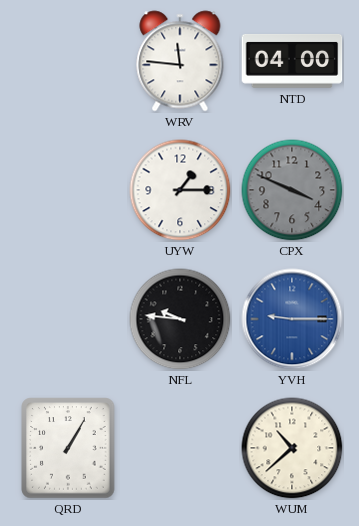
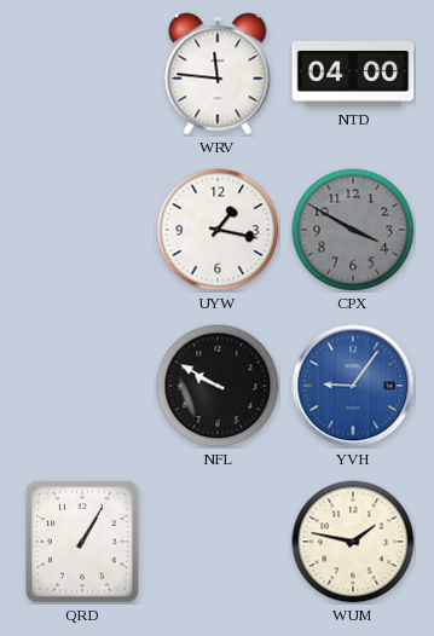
UYW: 1:15 -> 1:17 (218, 230)
CPX: 3:49 -> 3:50 (353, 230)
NFL: 9:46 -> 9:50 (218, 386)
YVH: 9:15 -> 9:06 (353, 386)
WUM: 10:38 -> 1:47 (353, 542)
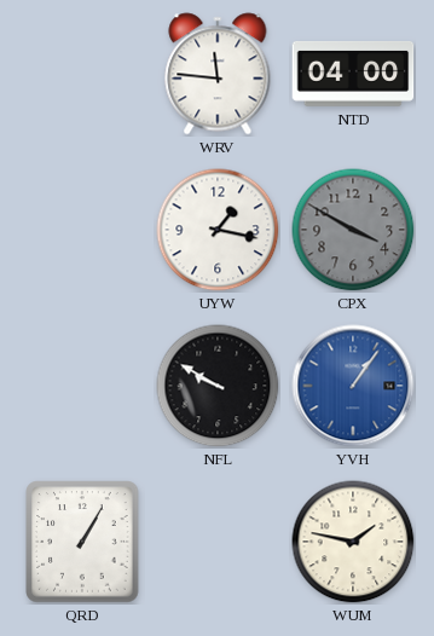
YVH: 9:06 -> 1:06 (353, 386)
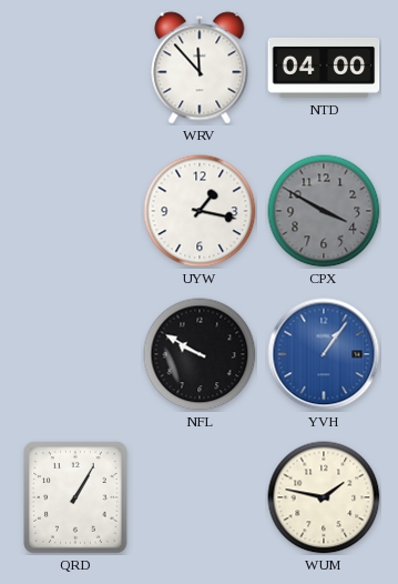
WRV: 11:46 -> 11:53 (200, 68)
